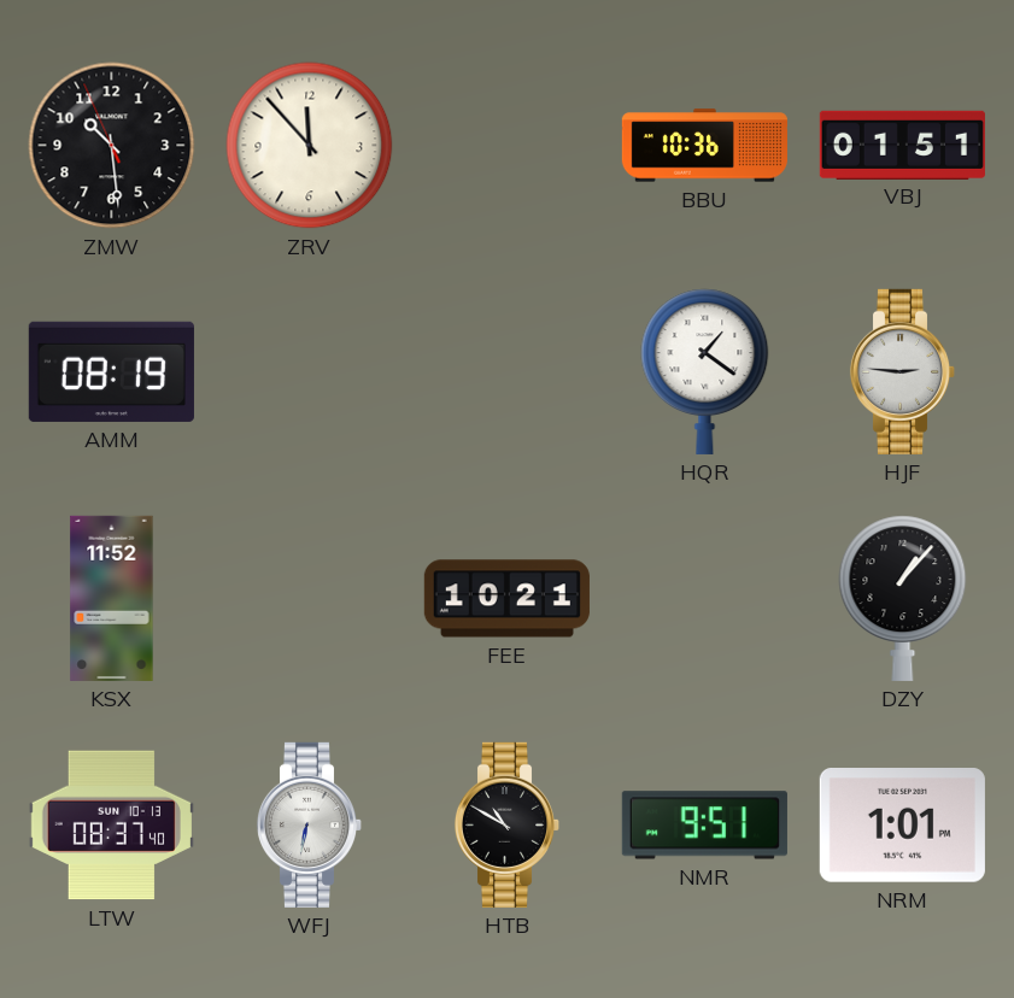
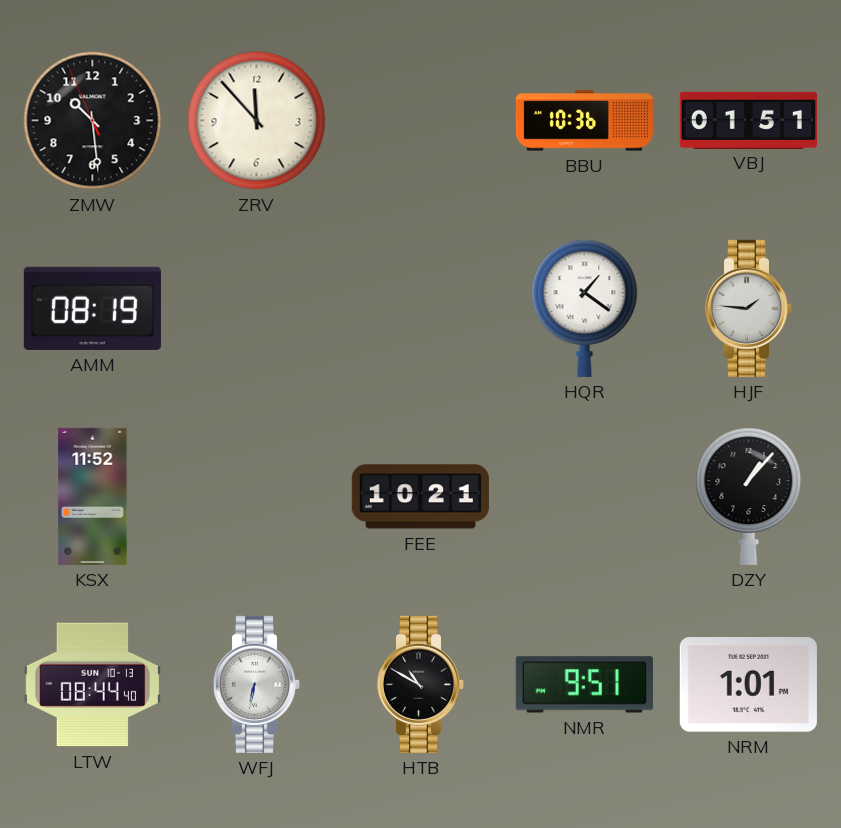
HJF: 2:46 -> 1:46 (749, 308)
LTW: 08:37 -> 08:44 (92, 685)
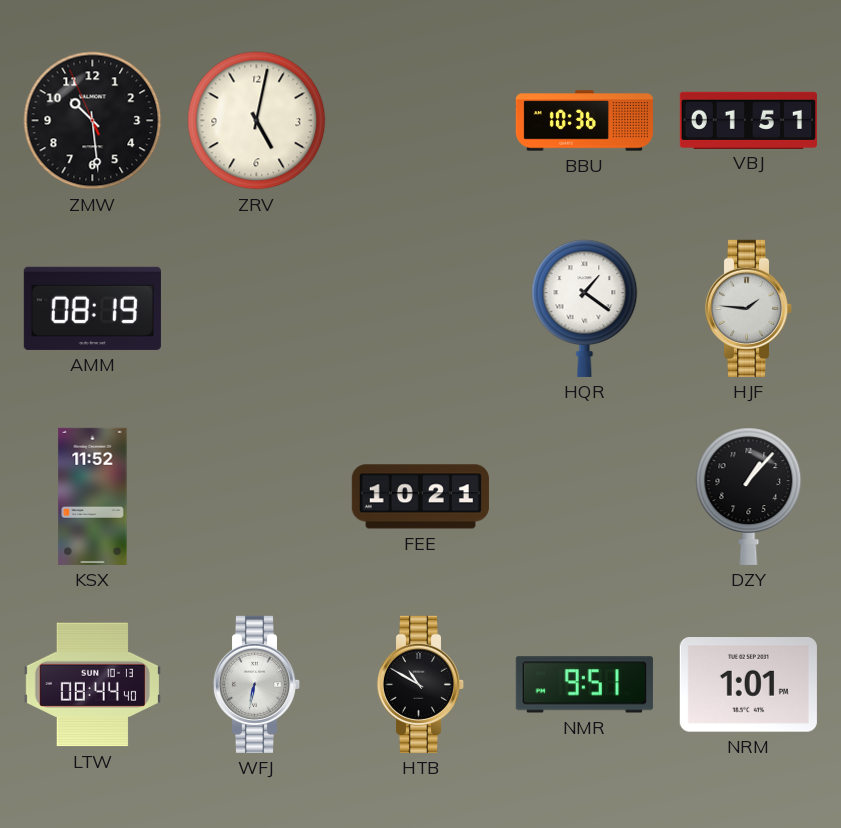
ZRV: 11:53 -> 5:02 (257, 121)
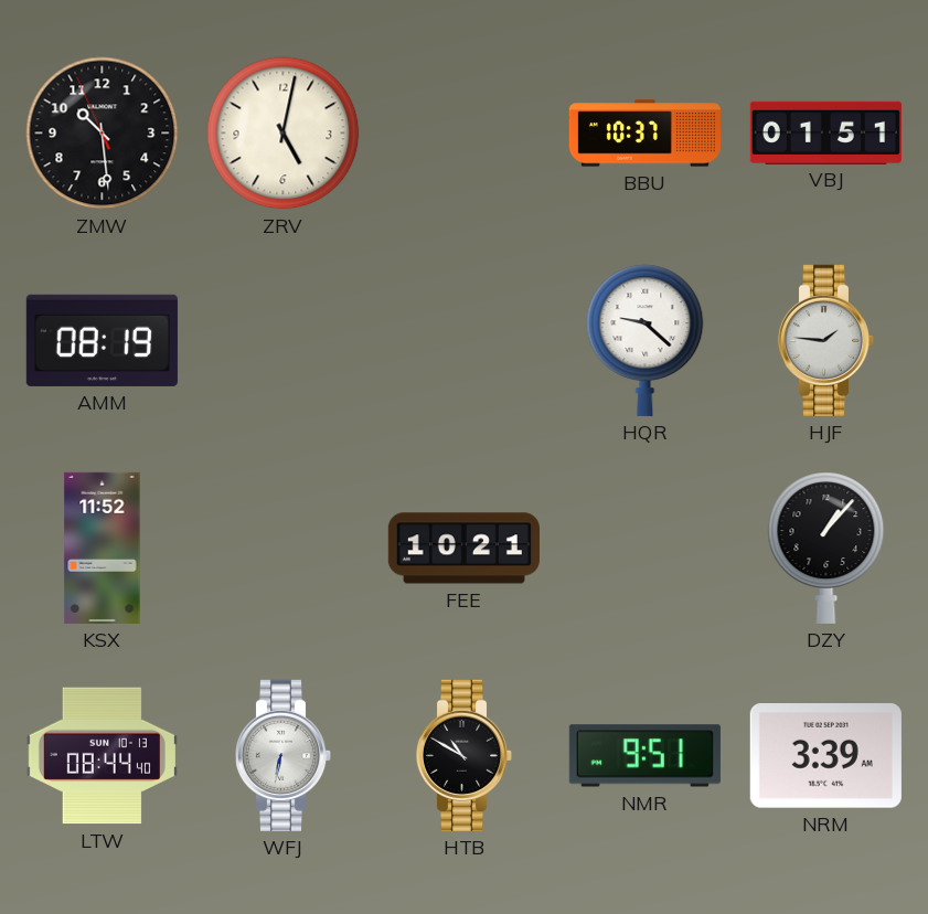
BBU: 10:36 -> 10:37 (644, 134)
HQR: 1:21 -> 9:22 (646, 340)
NRM: 1:01 -> 3:39 (825, 756)
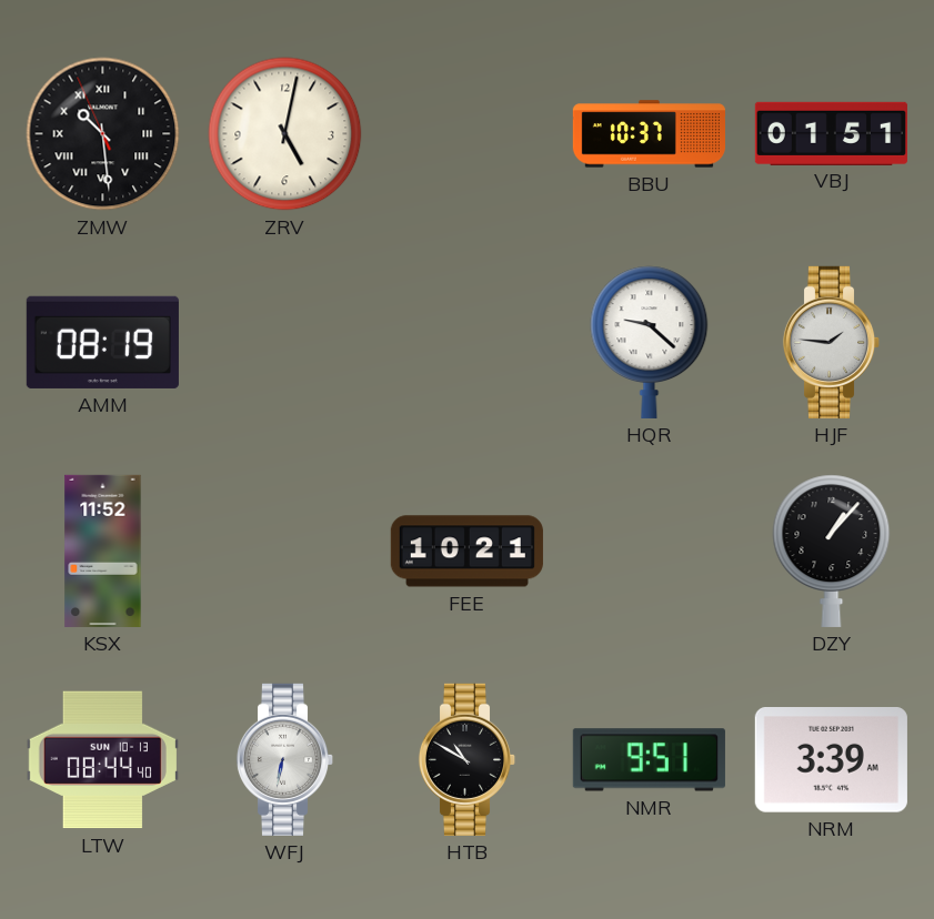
ZMW numerals: Arabic -> Roman (103, 134)
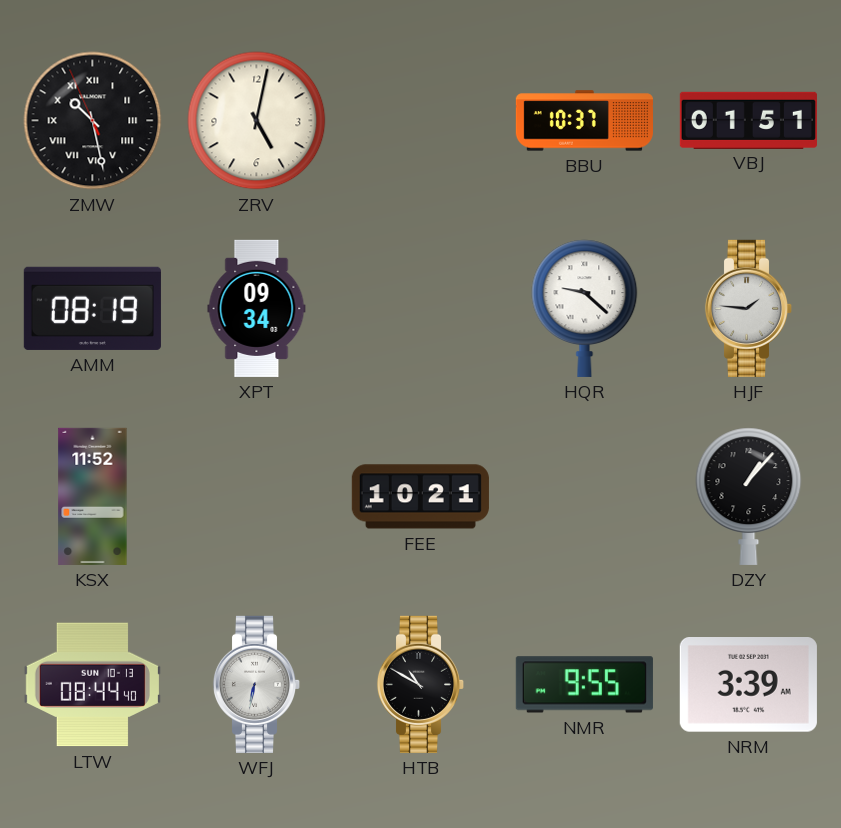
ZMW: 10:28 -> 10:27 (93, 121)
XPT: none -> 09:34 (257, 308)
NMR: 9:51 -> 9:55 (584, 685)
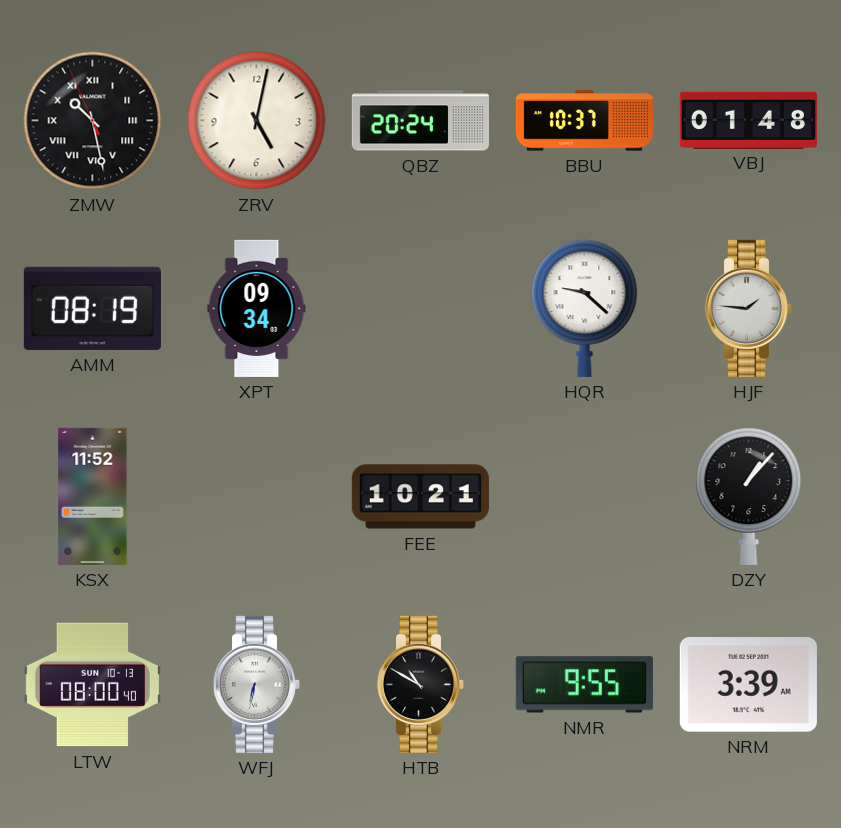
QBZ: none -> 20:24 (420, 121)
VBJ: 01:51 -> 01:48 (748, 120)
LTW: 08:44 -> 08:00 (92, 685)
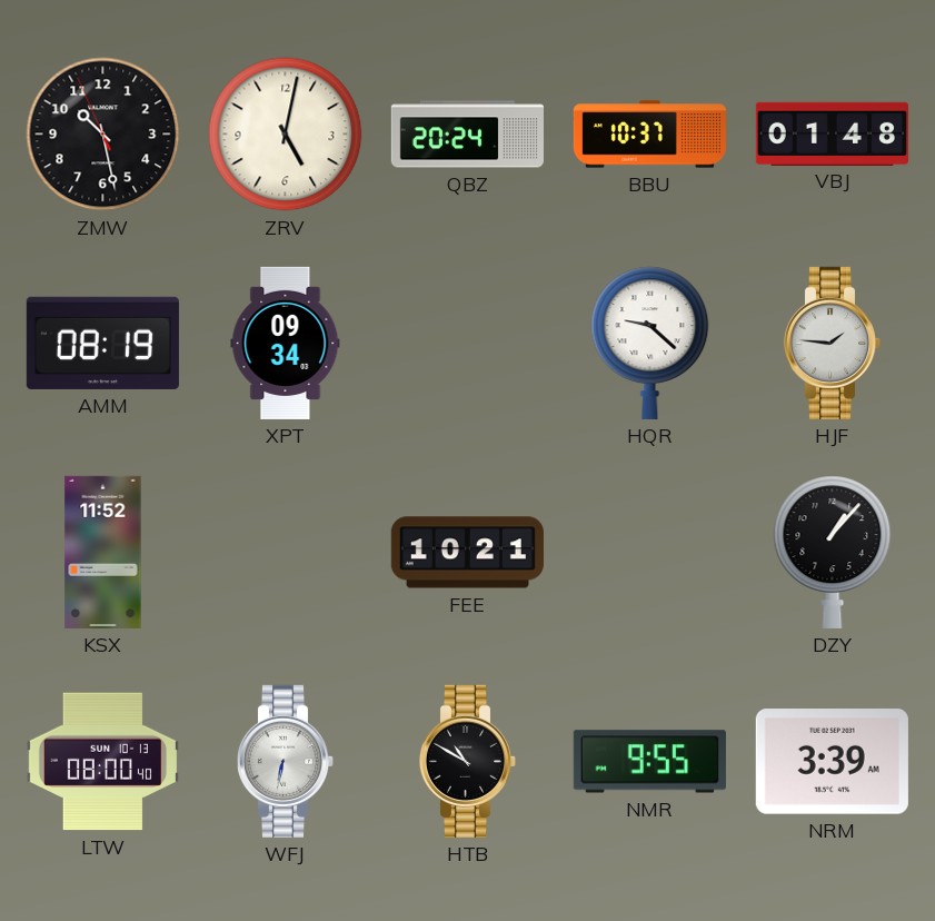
ZMW numerals: Roman -> Arabic (103, 135)
